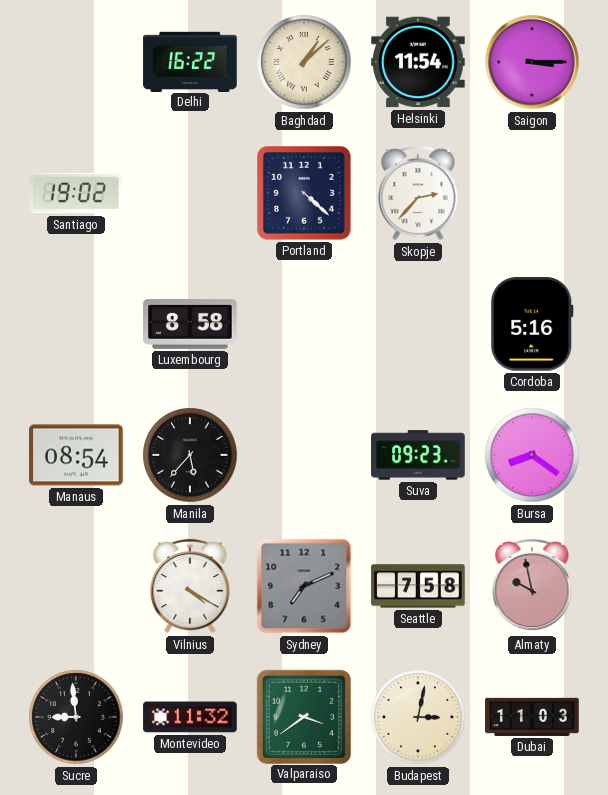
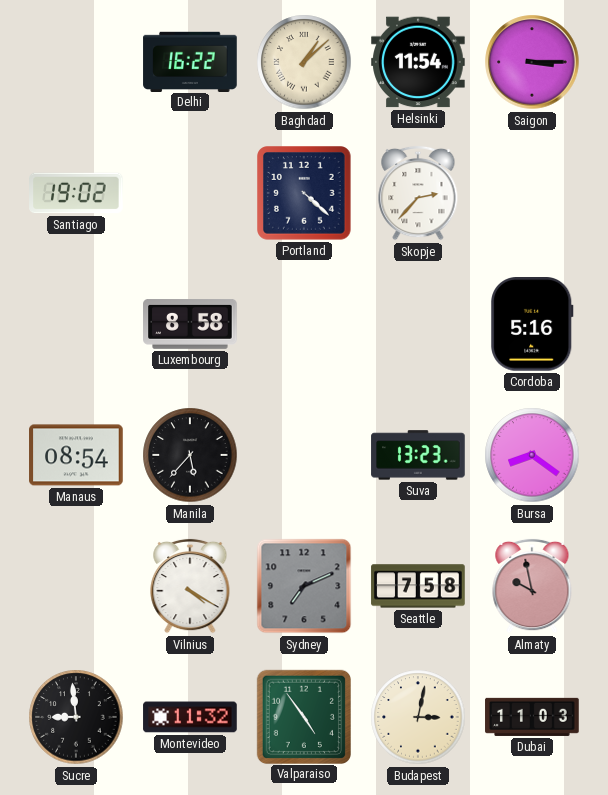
Suva: 09:23 -> 13:23 (418, 455)
Valparaiso: 3:39 -> 4:54 (303, 716)
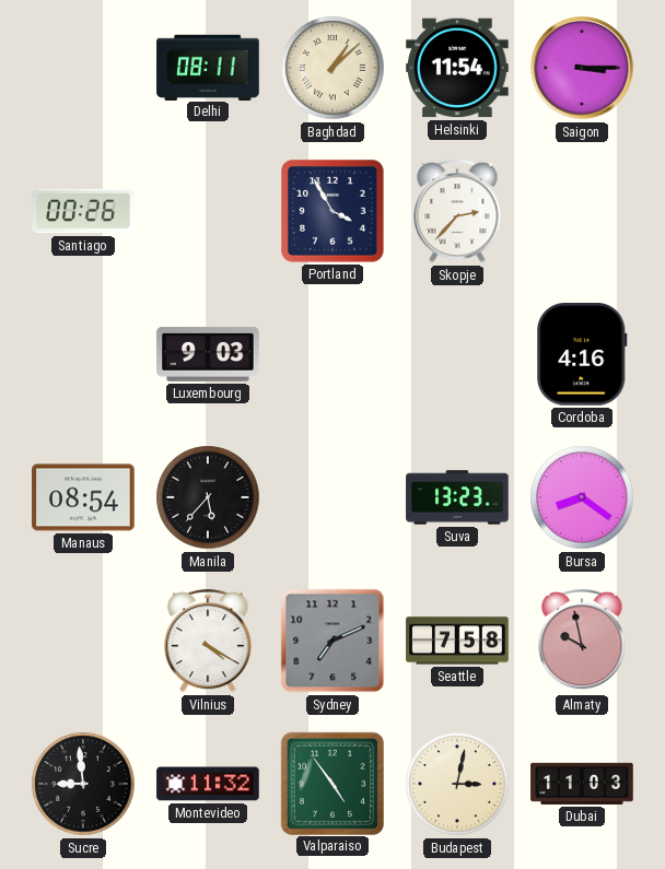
Delhi: 16:22 -> 08:11 (208, 67)
Santiago: 19:02 -> 00:26 (83, 211)
Portland: 4:22 -> 3:55 (334, 212)
Luxembourg: 8:58 -> 9:03 (208, 355)
Cordoba: 5:16 -> 4:16 (582, 355)
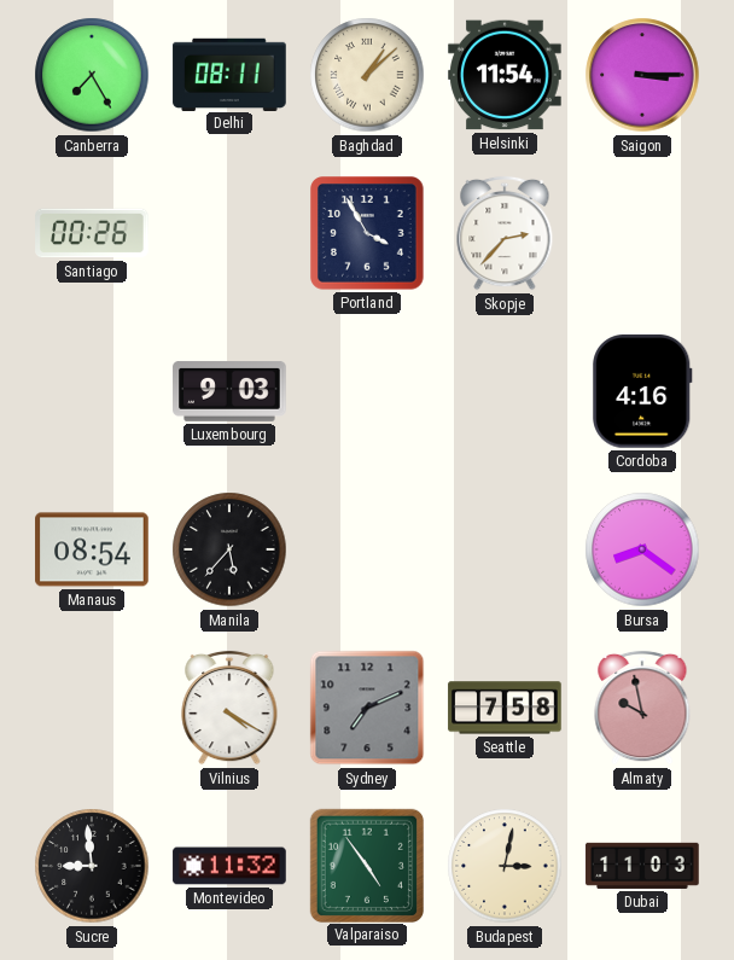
Canberra: none -> 7:25 (92, 75)
Suva: 13:23 -> none (457, 497)
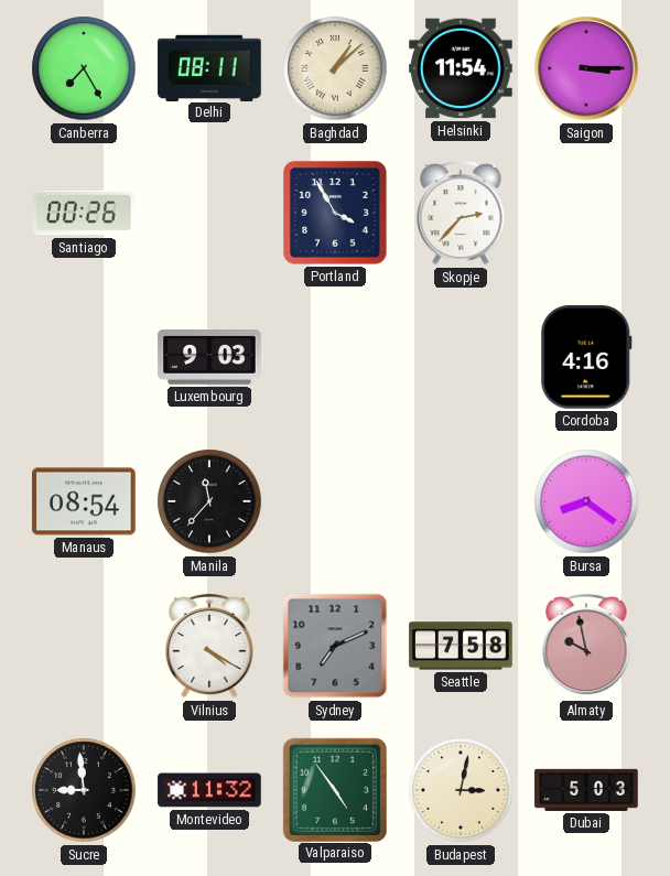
Manila: 5:37 -> 11:37 (209, 501)
Dubai: 11:03 -> 5:03 (586, 790)
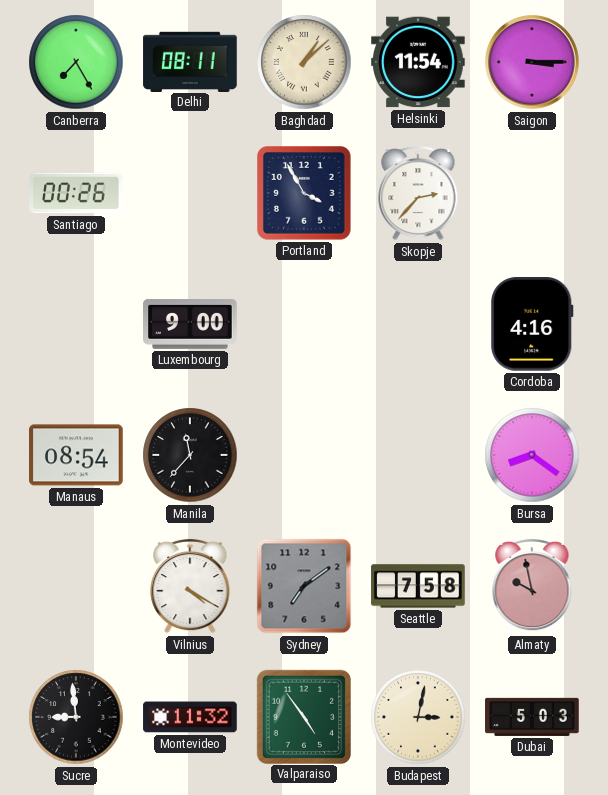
Luxembourg: 9:03 -> 9:00 (190, 325)
Sydney: 7:11 -> 7:09 (304, 586)
